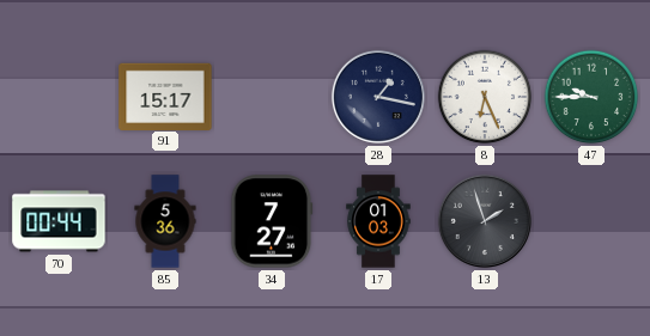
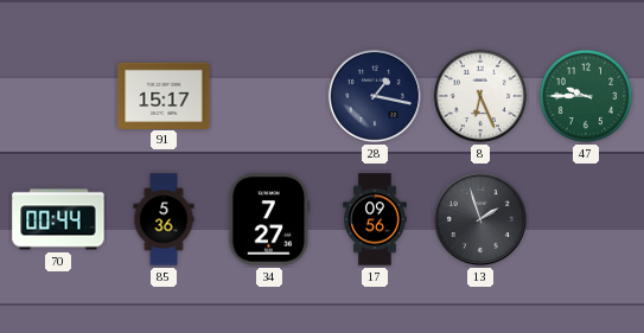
17: 01:03 -> 09:56 (375, 219)
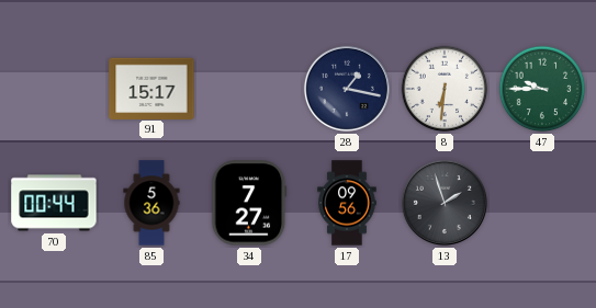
8: 6:26 -> 6:31 (445, 89)
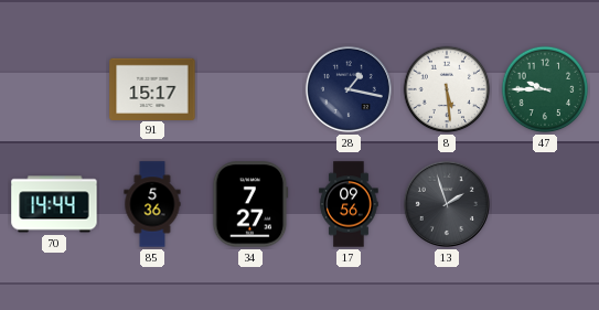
8: 6:31 -> 5:29 (447, 89)
70: 00:44 -> 14:44 (54, 204)
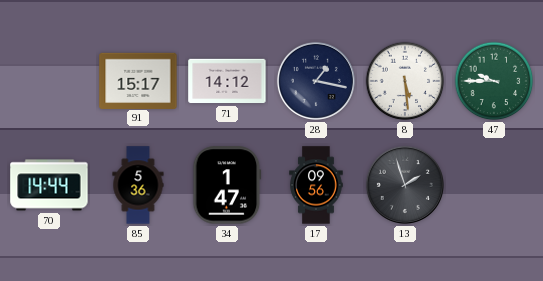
71: none -> 14:12 (227, 81)
34: 7:27 -> 1:47 (227, 185)
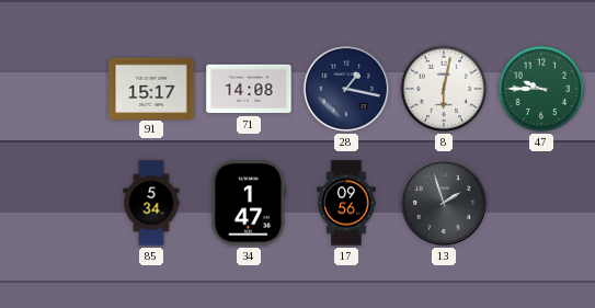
71: 14:12 -> 14:08 (249, 89)
8: 5:29 -> 6:02 (444, 89)
70: 14:44 -> none (49, 185)
85: 5:36 -> 5:34 (151, 203)
